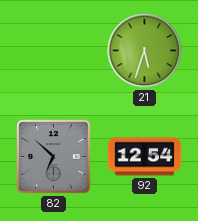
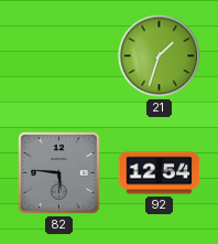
21: 5:33 -> 1:33 (160, 56)
82: 6:52 -> 5:46 (59, 173)
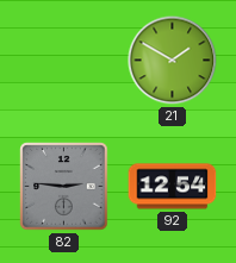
21: 1:33 -> 1:50 (173, 61)
82: 5:46 -> 2:46 (64, 187)
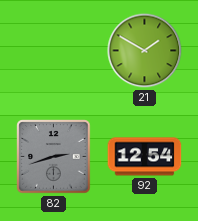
82: 2:46 -> 2:42 (54, 157)
